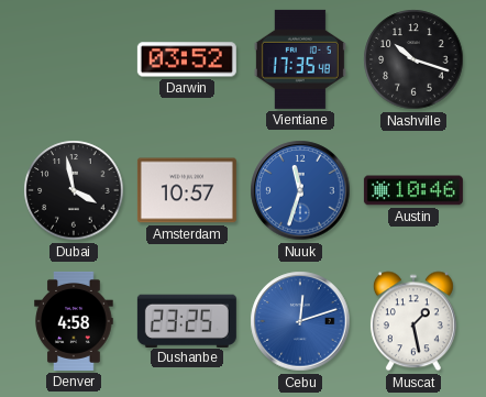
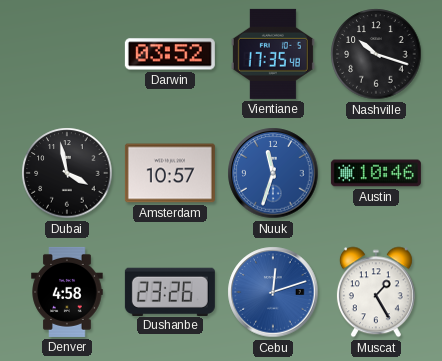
Dushanbe: 23:25 -> 23:26 (170, 291)
Muscat: 1:28 -> 1:25 (376, 292)
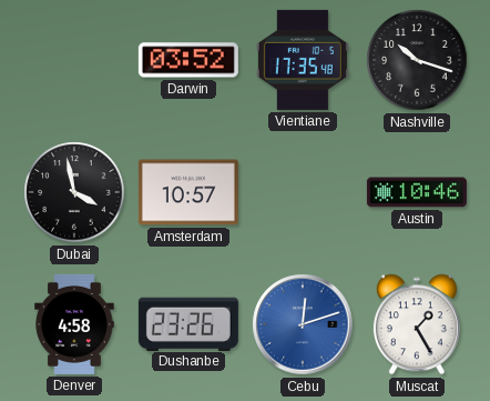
Nuuk: 11:33 -> none (273, 173)
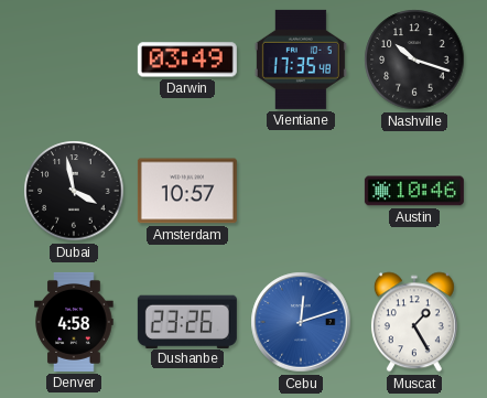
Darwin: 03:52 -> 03:49 (187, 60)
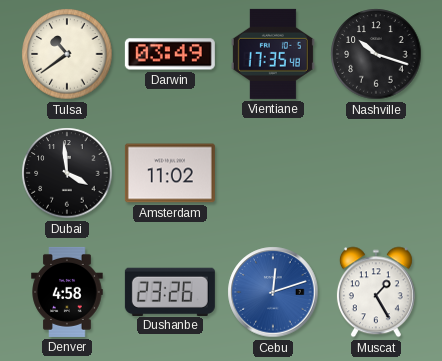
Tulsa: none -> 10:39 (67, 54)
Dubai: 3:58 -> 3:59 (67, 173)
Amsterdam: 10:57 -> 11:02 (170, 173)
Austin: 10:46 -> none (414, 191)
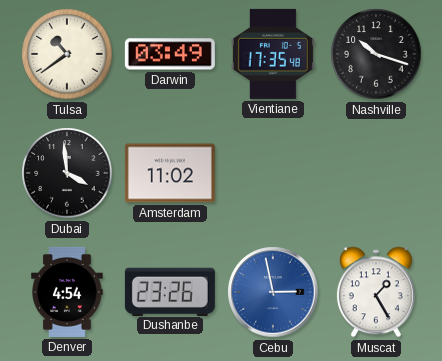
Denver: 4:58 -> 4:54 (67, 292)
Cebu: 12:12 -> 2:58 (273, 292)
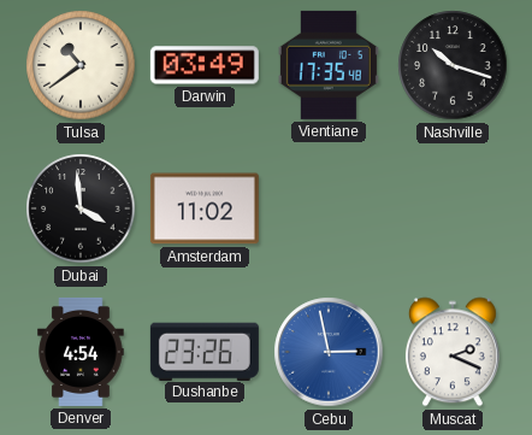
Muscat: 1:25 -> 2:19 (453, 352)
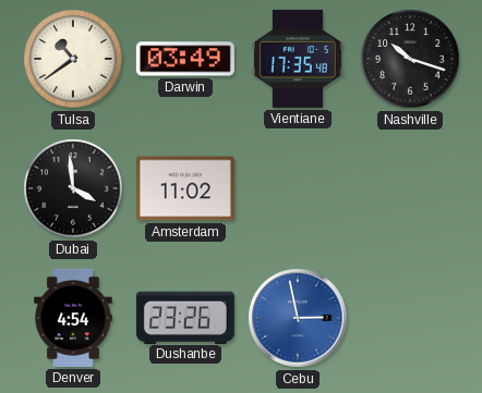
Muscat: 2:19 -> none (453, 352)
